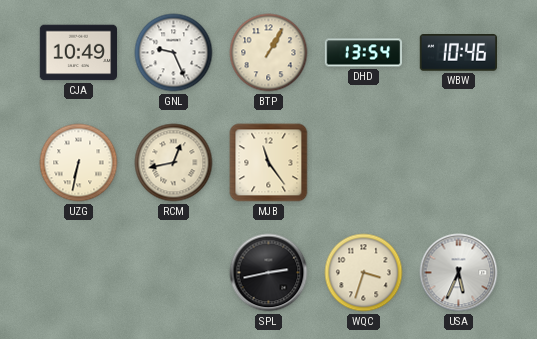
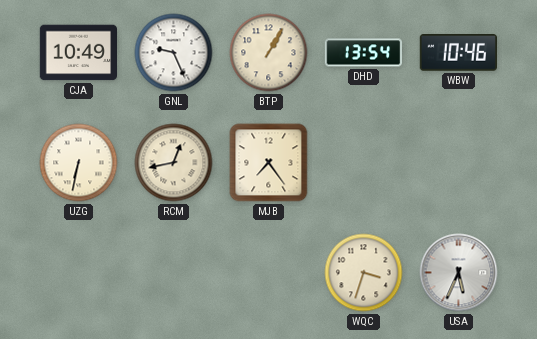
MJB: 11:24 -> 7:24 (269, 163)
SPL: 2:43 -> none (269, 273)
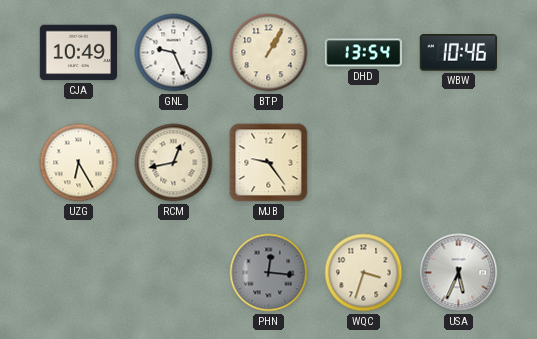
UZG: 6:32 -> 6:25 (79, 163)
MJB: 7:24 -> 9:24 (269, 163)
PHN: none -> 12:16 (269, 273)
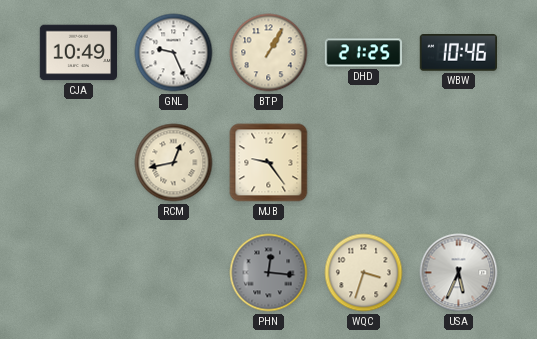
DHD: 13:54 -> 21:25 (364, 53)
UZG: 6:25 -> none (79, 163)
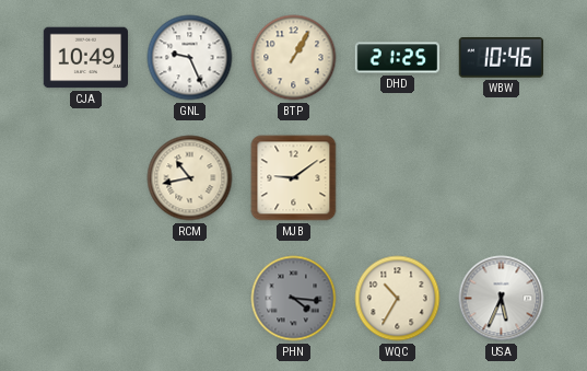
RCM: 12:43 -> 10:43 (190, 178)
MJB: 9:24 -> 9:09 (294, 178)
PHN: 12:16 -> 4:16 (294, 299)
WQC: 3:33 -> 10:35 (398, 299)
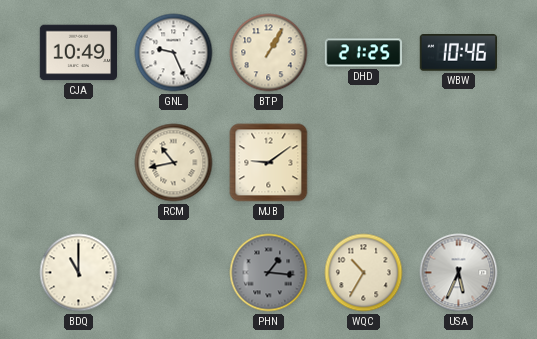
BDQ: none -> 11:00 (79, 273)
PHN: 4:16 -> 1:16 (269, 273)
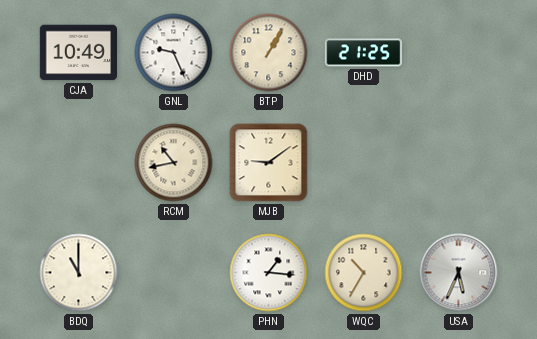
WBW: 10:46 -> none (458, 53)
PHN dial: grey -> white (269, 273)
